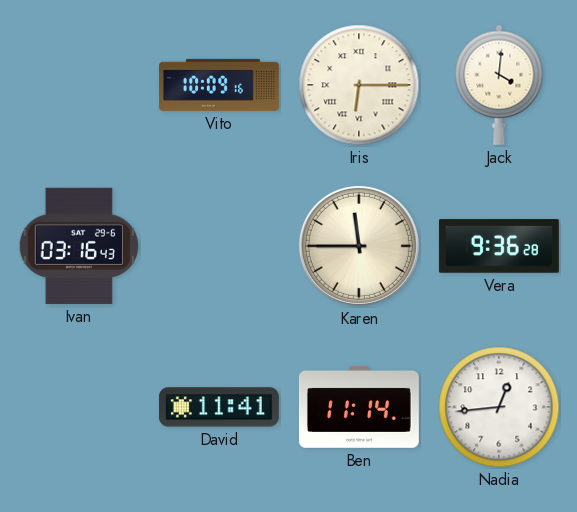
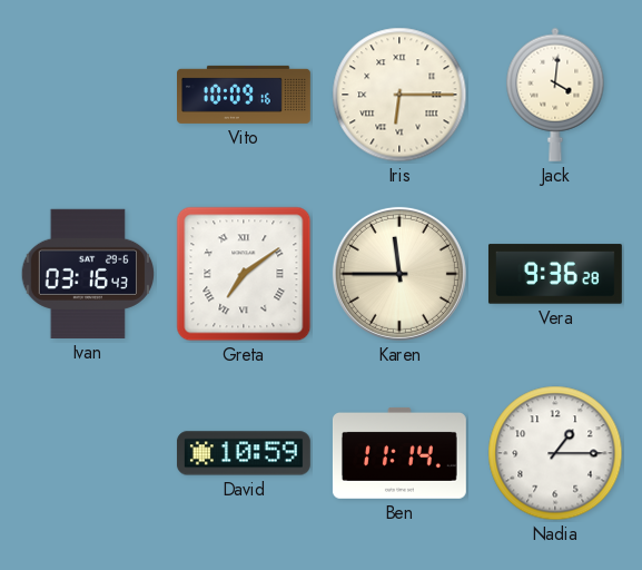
Greta: none -> 7:09 (244, 274)
David: 11:41 -> 10:59 (244, 453)
Nadia: 12:44 -> 1:15 (555, 453)
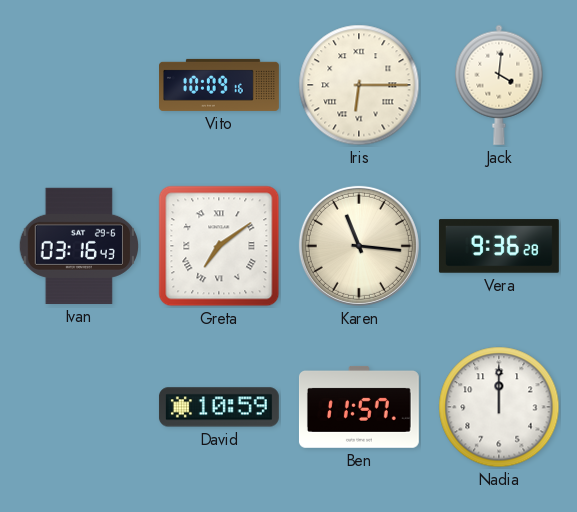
Karen: 11:45 -> 11:16 (359, 246)
Ben: 11:14 -> 11:57 (359, 407)
Nadia: 1:15 -> 12:00 (499, 407)
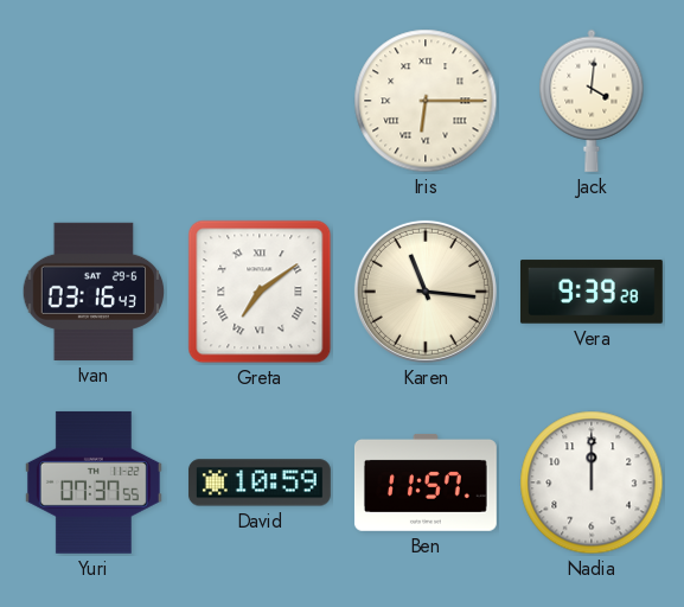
Vito: 10:09 -> none (220, 85)
Vera: 9:36 -> 9:39 (592, 292)
Yuri: none -> 07:37 (94, 483)
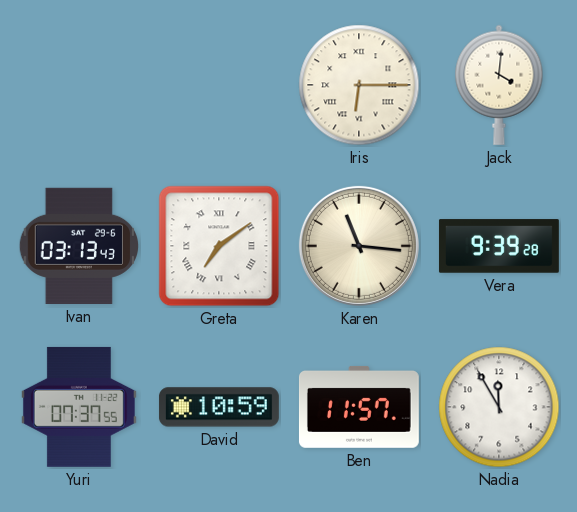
Ivan: 03:16 -> 03:13 (78, 246)
Nadia: 12:00 -> 11:55 (499, 407)
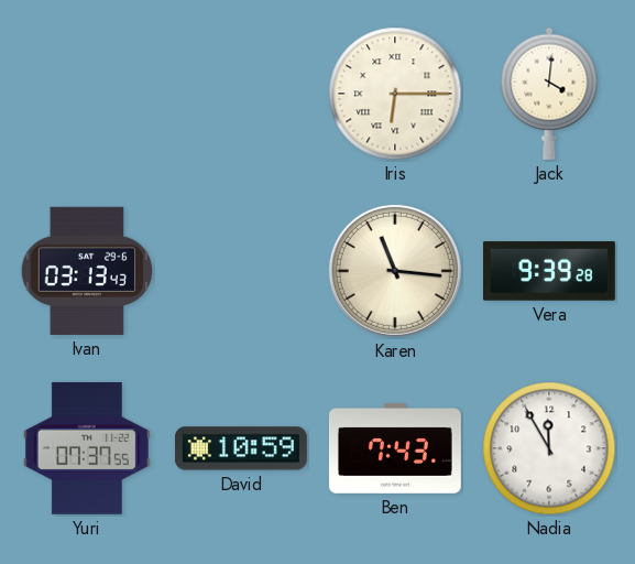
Greta: 7:09 -> none (219, 246)
Ben: 11:57 -> 7:43 (395, 448)
